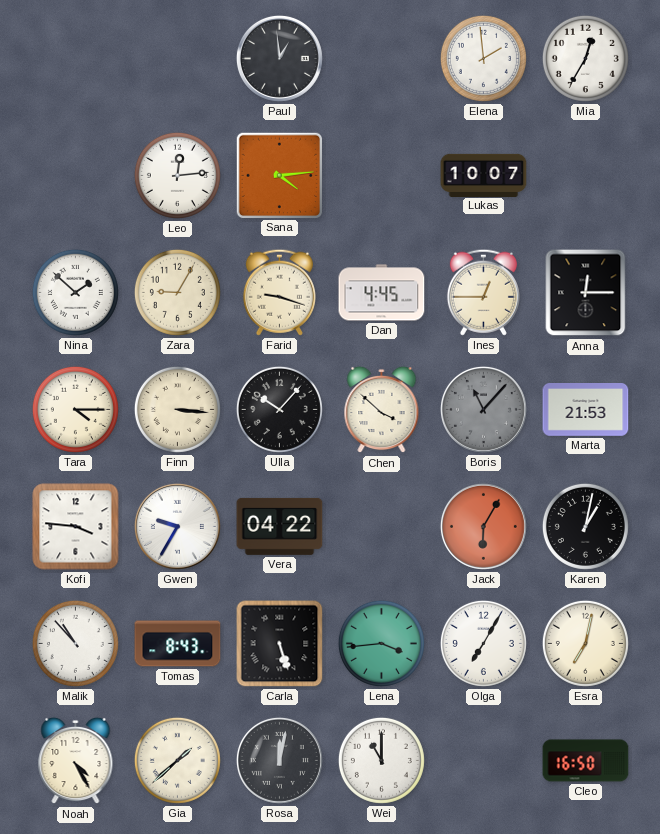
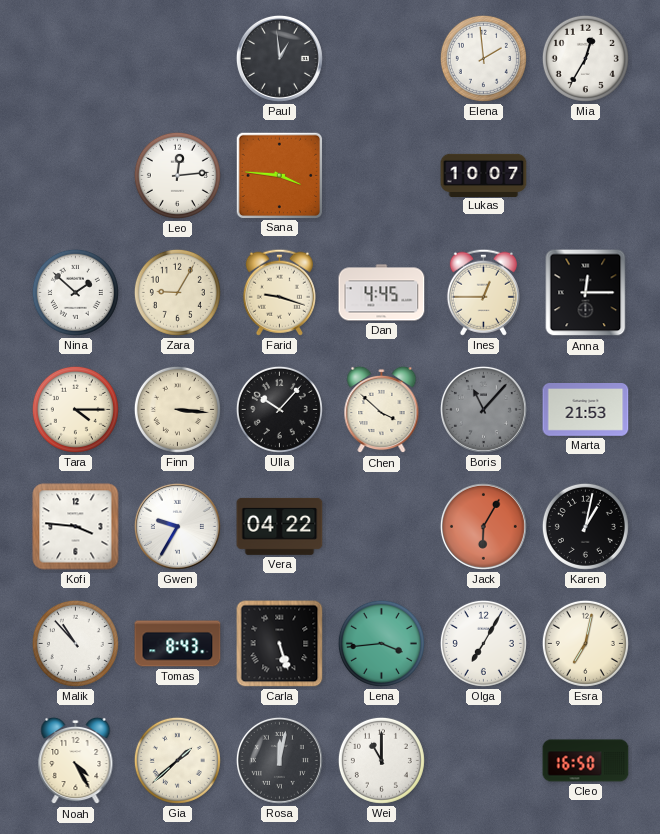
Sana: 4:14 -> 3:46 (279, 175)
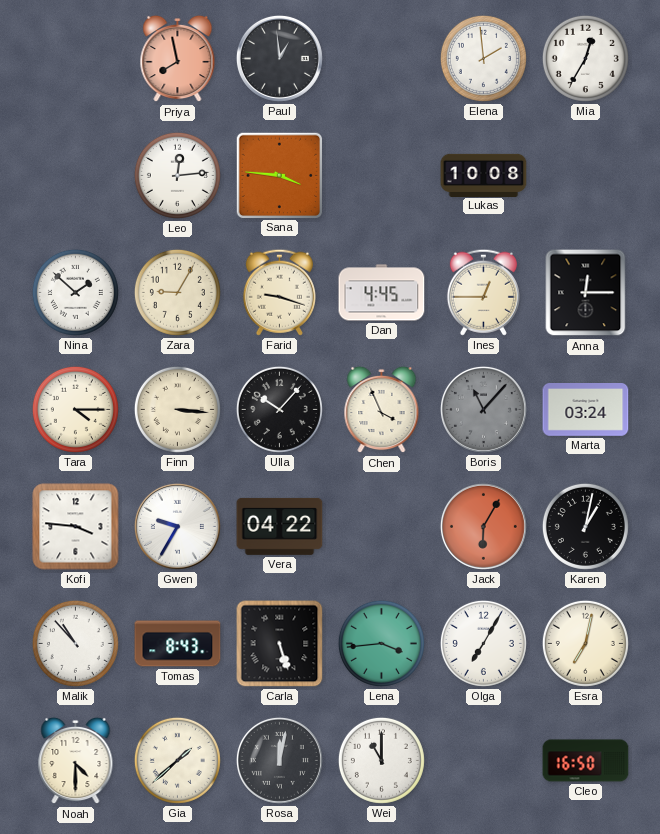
Priya: none -> 7:58 (178, 59)
Lukas: 10:07 -> 10:08 (484, 175)
Chen: 3:52 -> 3:56 (382, 410)
Marta: 21:53 -> 03:24 (586, 410)
Noah: 4:25 -> 4:30 (76, 761)
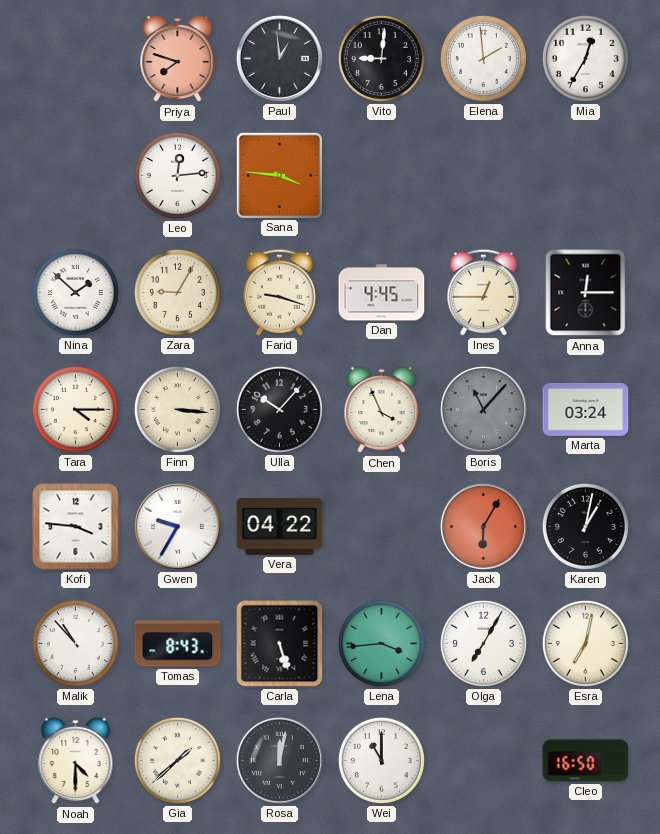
Priya: 7:58 -> 7:48 (178, 59)
Vito: none -> 9:01 (381, 58)
Lukas: 10:08 -> none (484, 175)
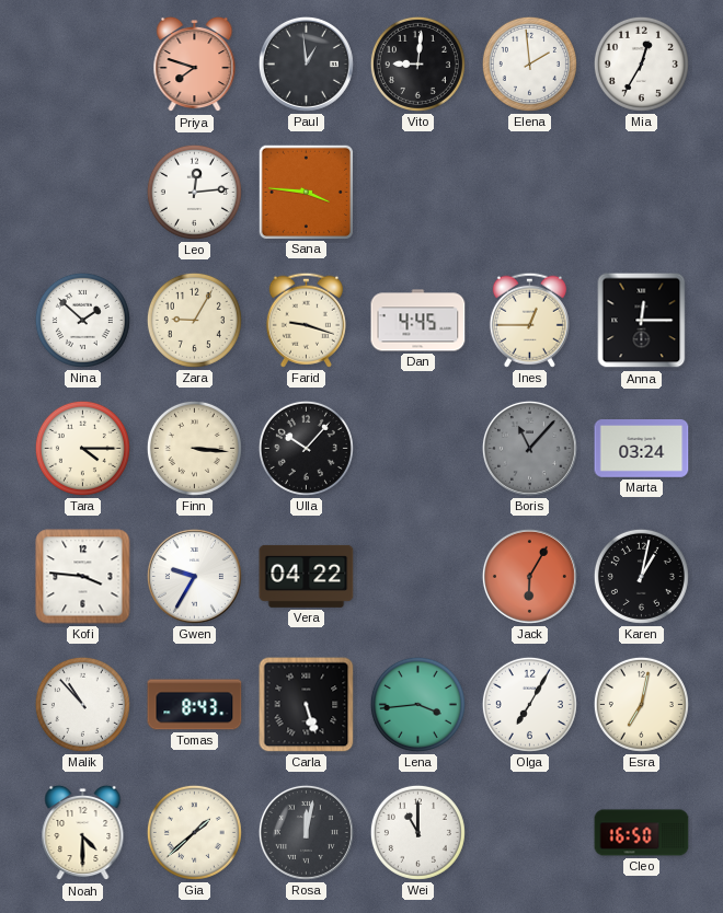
Chen: 3:56 -> none (382, 410)
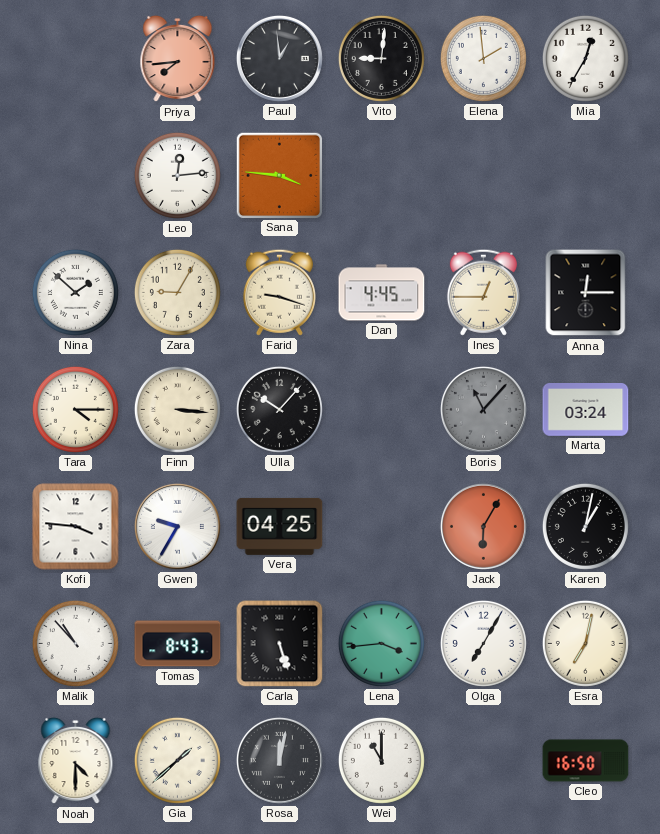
Priya: 7:48 -> 7:44 (178, 59)
Vera: 04:22 -> 04:25 (280, 526)
